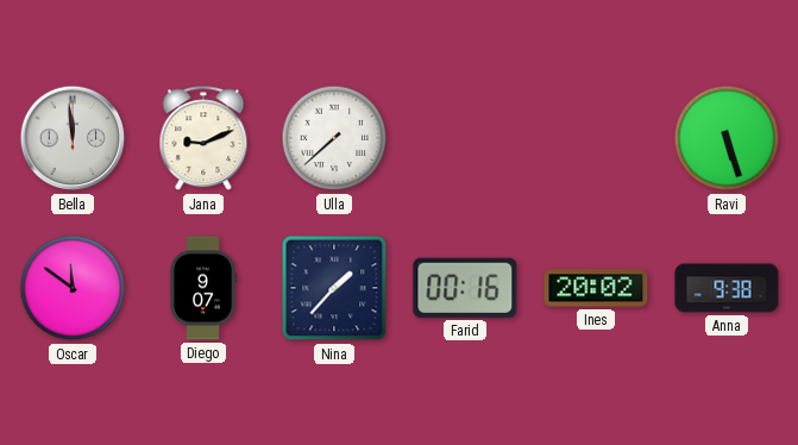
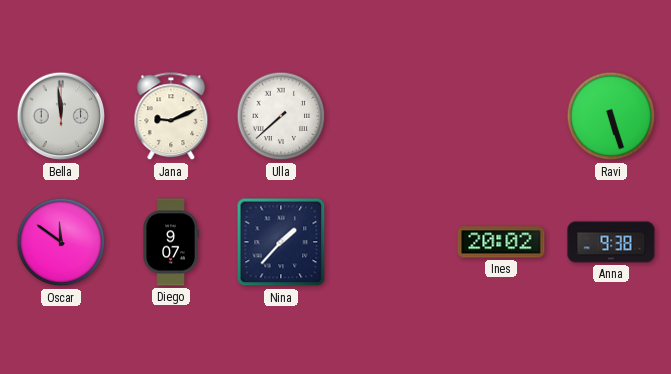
Farid: 00:16 -> none (465, 288)
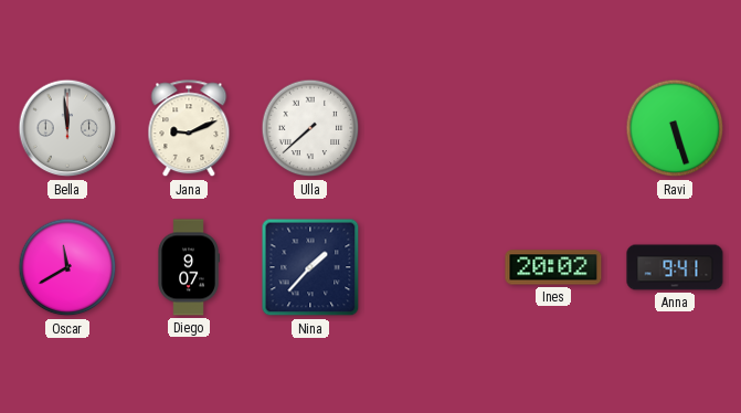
Oscar: 11:51 -> 11:40 (67, 267)
Anna: 9:38 -> 9:41 (675, 267)
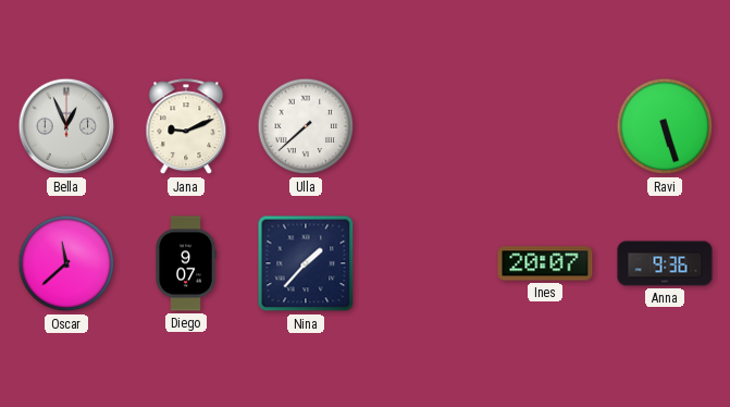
Bella: 11:59 -> 12:56 (66, 126)
Oscar: 11:40 -> 11:38 (66, 263)
Ines: 20:02 -> 20:07 (545, 263)
Anna: 9:41 -> 9:36 (665, 263)
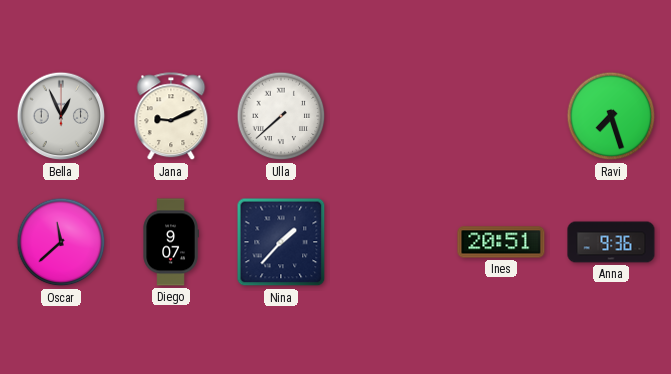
Ravi: 5:27 -> 7:27 (611, 116)
Ines: 20:07 -> 20:51 (501, 242)
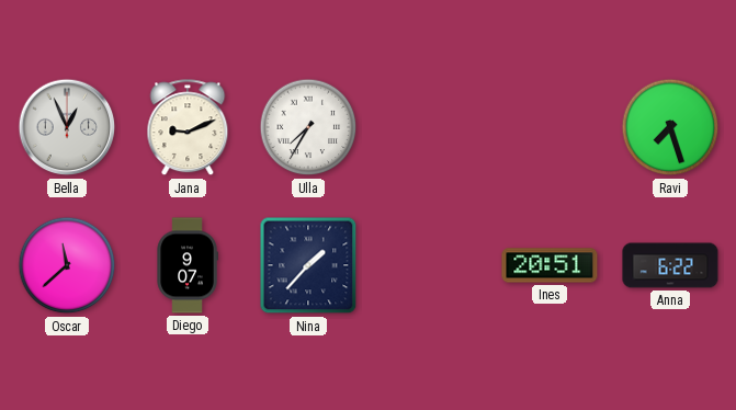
Ulla: 7:38 -> 7:35 (308, 127)
Anna: 9:36 -> 6:22 (670, 265)
